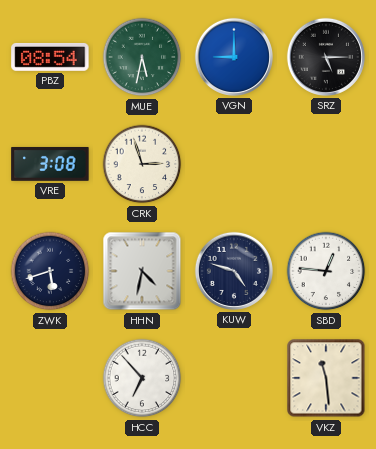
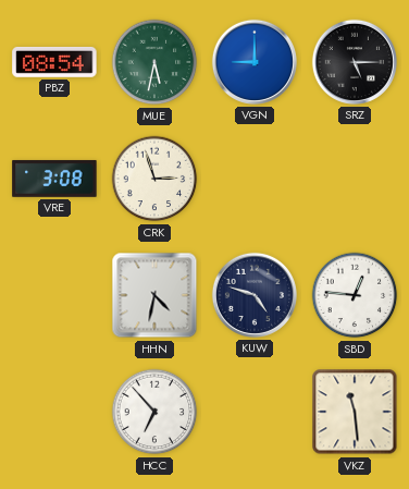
ZWK: 5:42 -> none (50, 271)
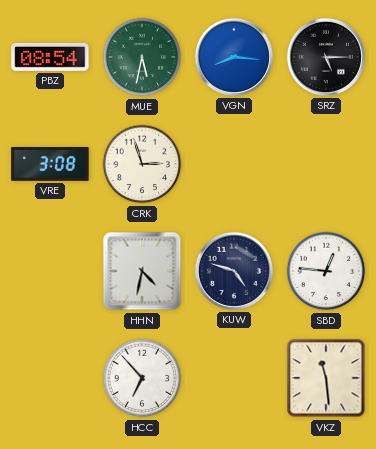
VGN: 9:00 -> 8:16 (234, 57)
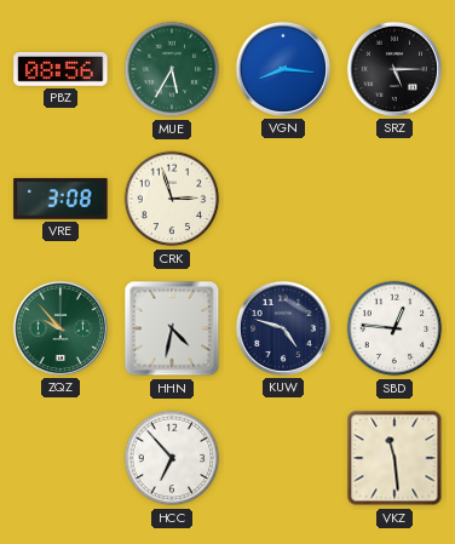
PBZ: 08:54 -> 08:56 (61, 69)
MUE: 5:32 -> 5:35 (172, 69)
ZQZ: none -> 9:53 (61, 328)
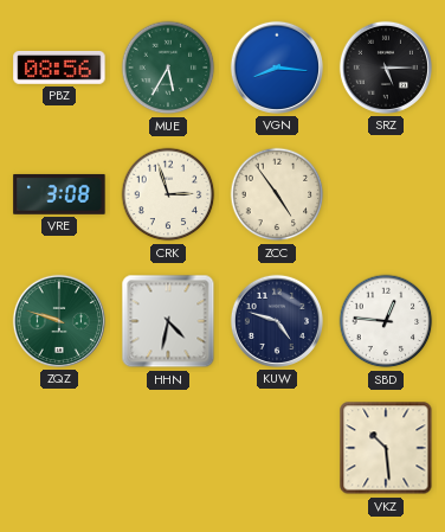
ZCC: none -> 4:54 (277, 194)
ZQZ: 9:53 -> 9:48 (59, 321)
HCC: 6:53 -> none (172, 458)
VKZ: 11:29 -> 10:29 (386, 448)
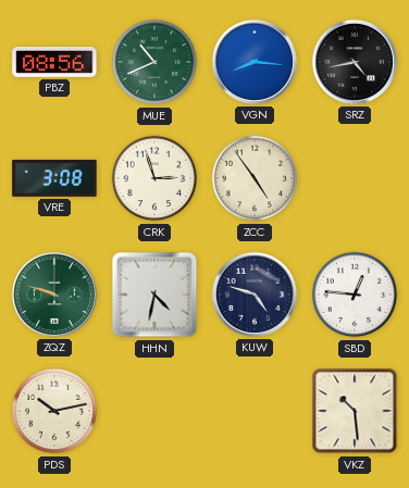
MUE: 5:35 -> 10:41 (154, 62)
SRZ: 5:15 -> 4:43 (355, 62)
PDS: none -> 10:13 (54, 411)
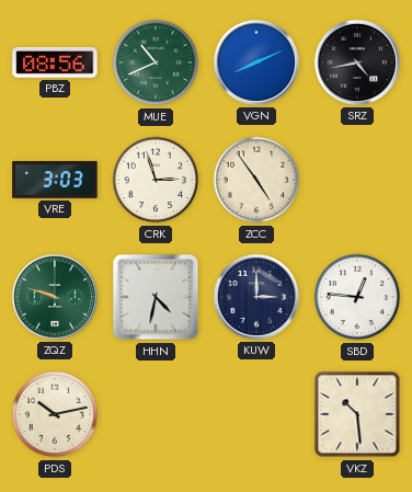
VGN: 8:16 -> 8:11 (256, 62)
VRE: 3:08 -> 3:03 (55, 180)
KUW: 4:48 -> 3:00 (256, 297)
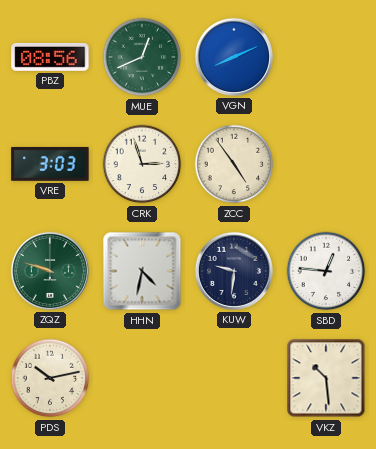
MUE: 10:41 -> 12:41 (142, 57)
SRZ: 4:43 -> none (357, 62)
KUW: 3:00 -> 9:31 (234, 271)
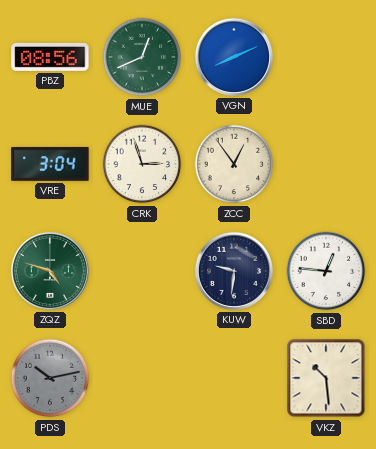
VRE: 3:03 -> 3:04 (50, 164)
ZCC: 4:54 -> 12:54 (234, 164)
ZQZ: 9:48 -> 4:48 (50, 271)
HHN: 4:32 -> none (142, 271)
PDS dial: cream -> grey (50, 378)
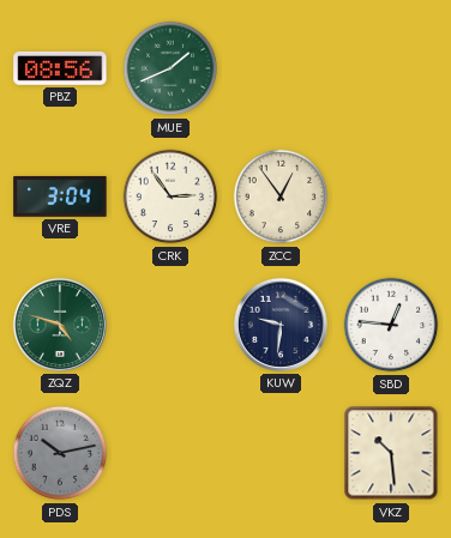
MUE: 12:41 -> 1:41 (170, 68)
VGN: 8:11 -> none (234, 57)
CRK: 2:57 -> 2:54 (170, 197)
